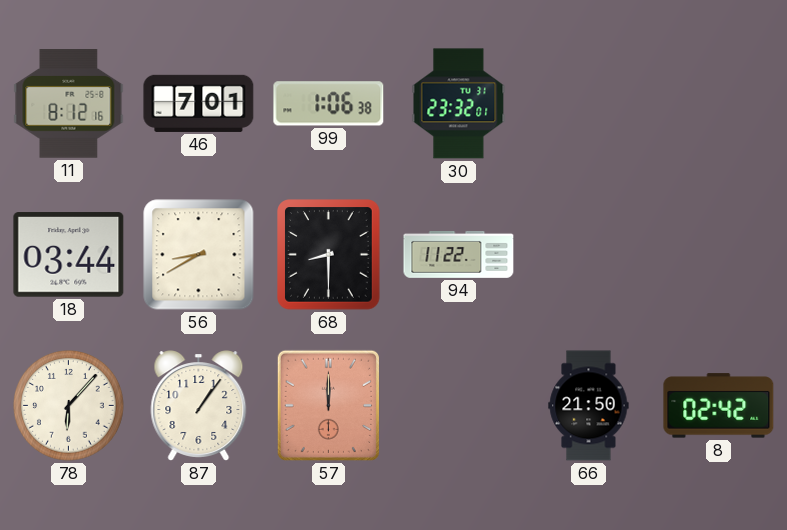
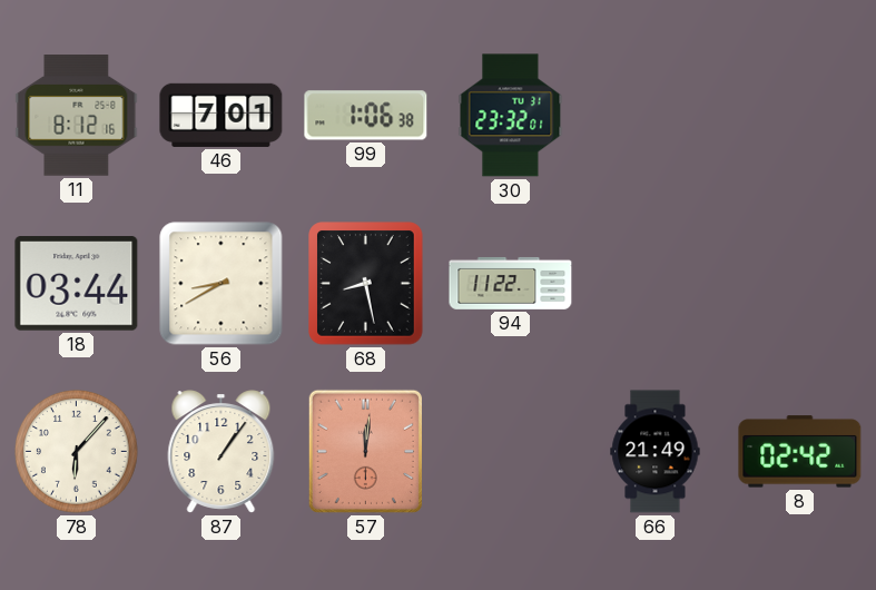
68: 8:30 -> 8:28 (366, 284)
57: 12:00 -> 12:01 (365, 451)
66: 21:50 -> 21:49 (656, 452)
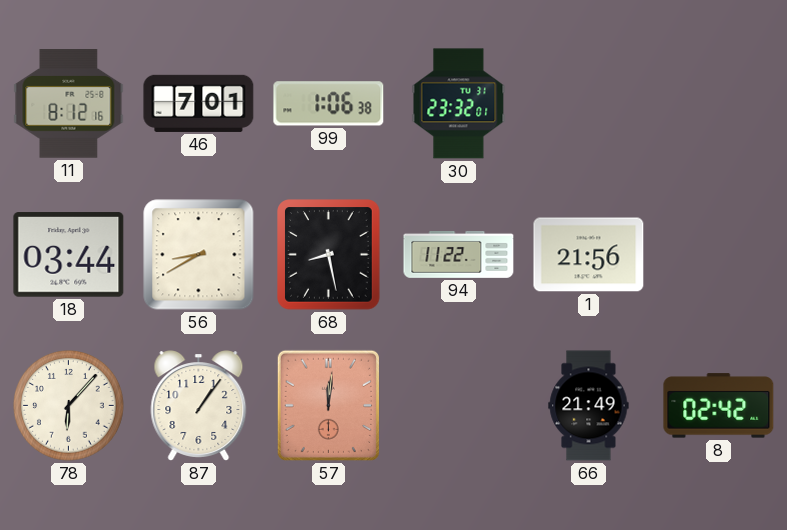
1: none -> 21:56 (589, 255)
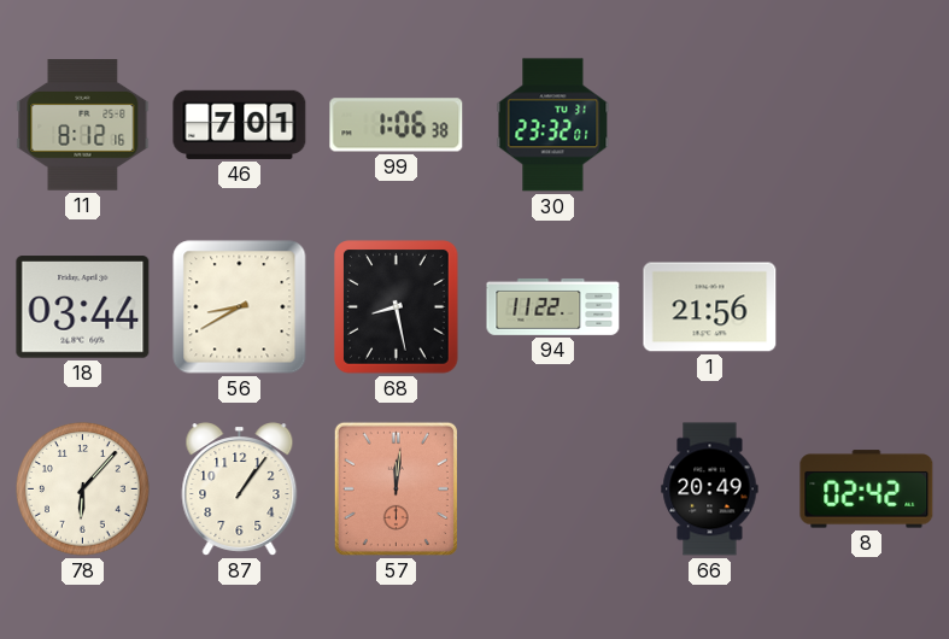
66: 21:49 -> 20:49 (710, 489)
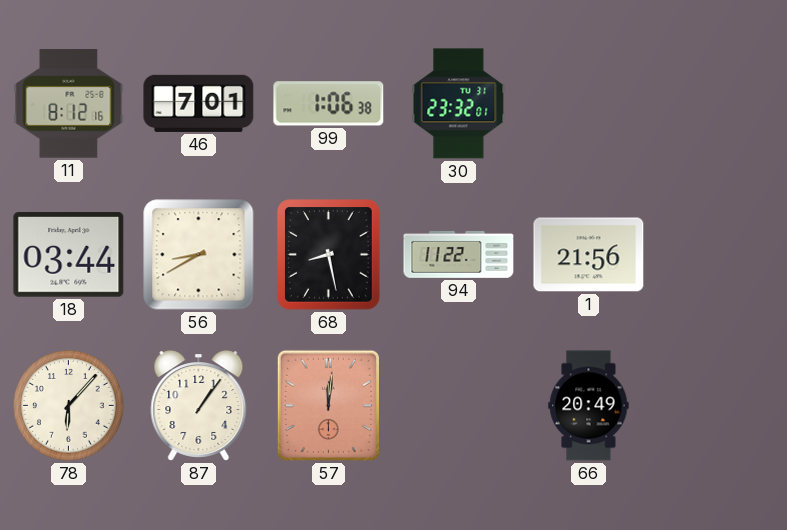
8: 02:42 -> none (867, 489)
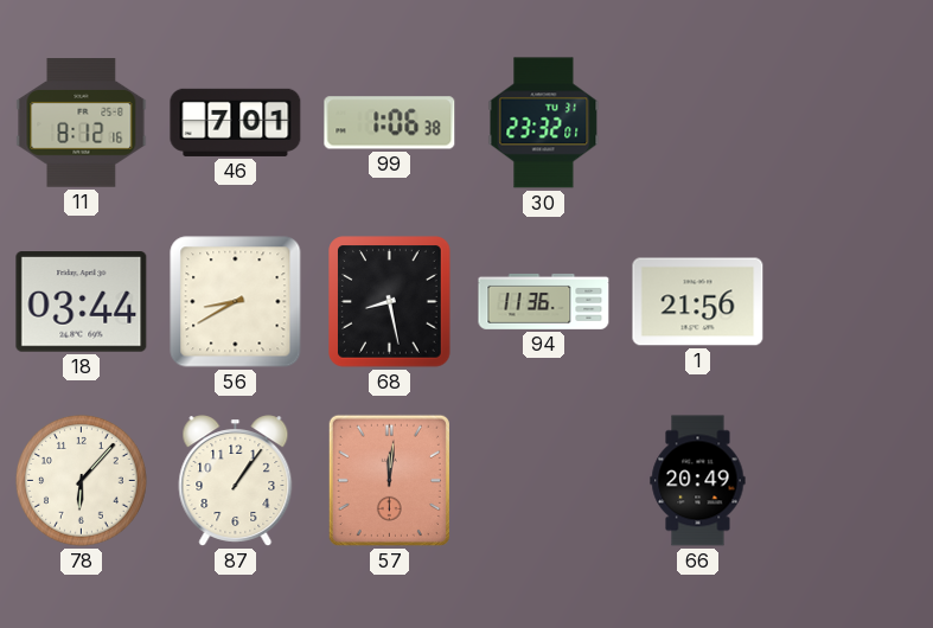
94: 11:22 -> 11:36 (544, 301)
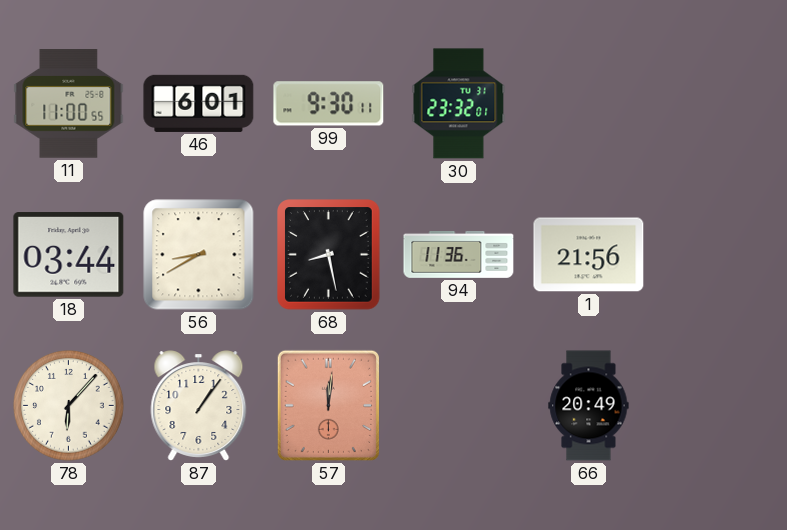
11: 8:12 -> 11:00 (69, 104)
46: 7:01 -> 6:01 (199, 103)
99: 1:06 -> 9:30 (329, 104)
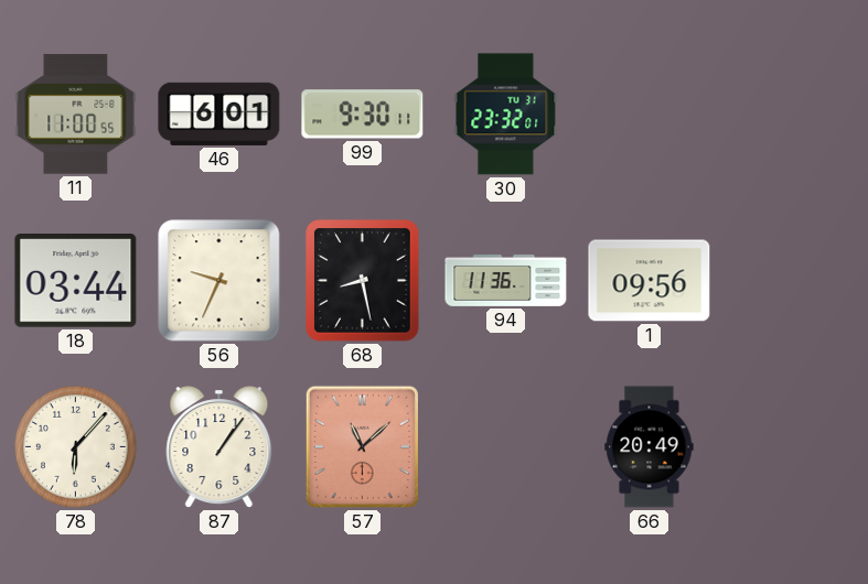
56: 8:40 -> 9:34 (219, 281)
1: 21:56 -> 09:56 (650, 281)
57: 12:01 -> 11:08 (362, 446)
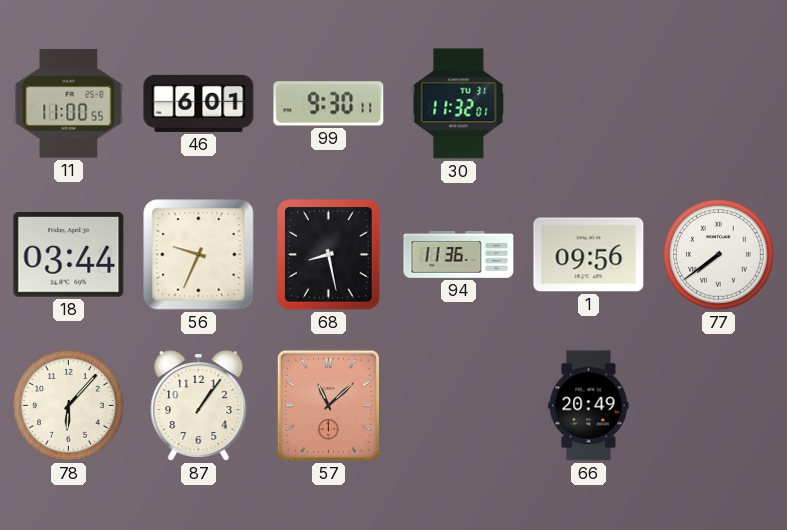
30: 23:32 -> 11:32 (459, 104)
77: none -> 7:39 (719, 255)
